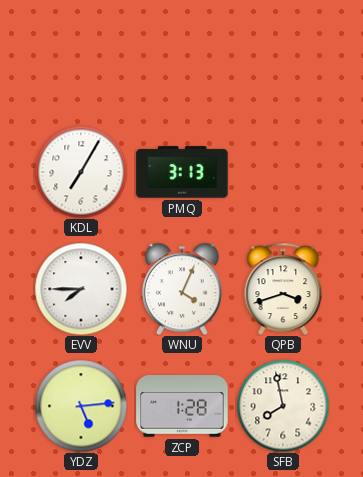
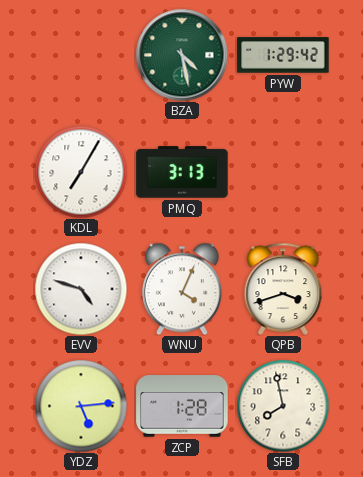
BZA: none -> 4:28 (182, 55)
PYW: none -> 1:29 (283, 55)
EVV: 7:45 -> 4:48 (81, 289)
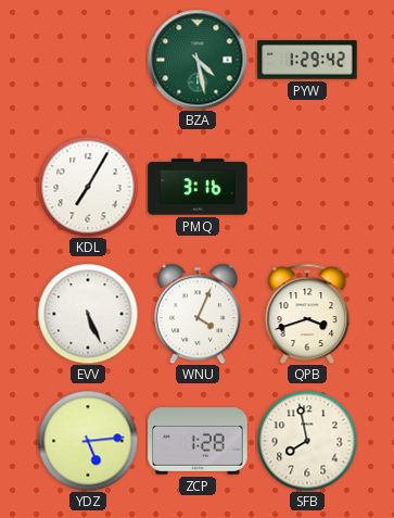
PMQ: 3:13 -> 3:16 (198, 187)
EVV: 4:48 -> 5:26 (88, 314)
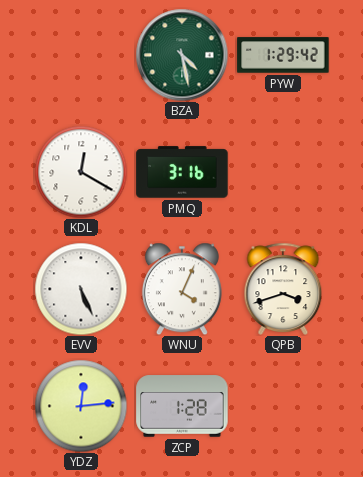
KDL: 7:05 -> 12:20 (81, 172)
YDZ: 5:14 -> 12:14 (81, 406)
SFB: 7:58 -> none (307, 441)
